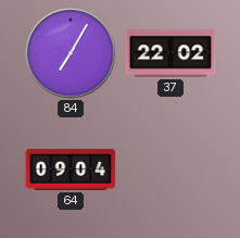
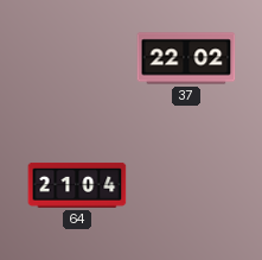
84: 7:05 -> none (71, 53)
64: 09:04 -> 21:04 (77, 185)
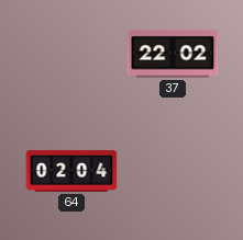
64: 21:04 -> 02:04 (71, 171)
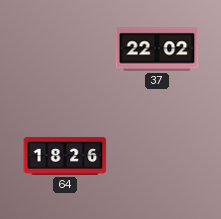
64: 02:04 -> 18:26 (65, 156)
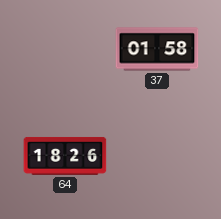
37: 22:02 -> 01:58 (157, 49)
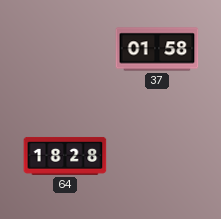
64: 18:26 -> 18:28 (65, 156)
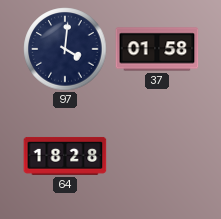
97: none -> 4:01 (65, 49)
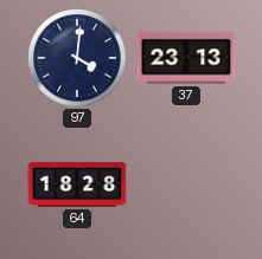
37: 01:58 -> 23:13 (186, 58)
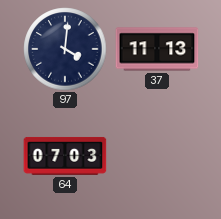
37: 23:13 -> 11:13 (157, 49)
64: 18:28 -> 07:03 (65, 156)
